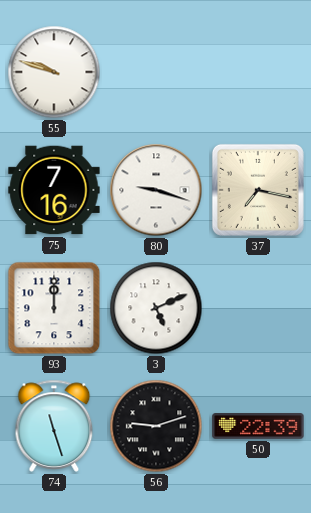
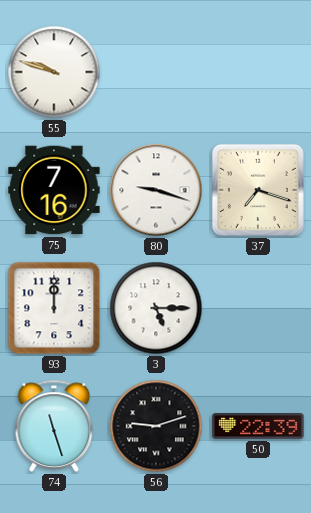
37: 7:17 -> 7:18 (258, 190)
3: 5:11 -> 5:15 (156, 308)
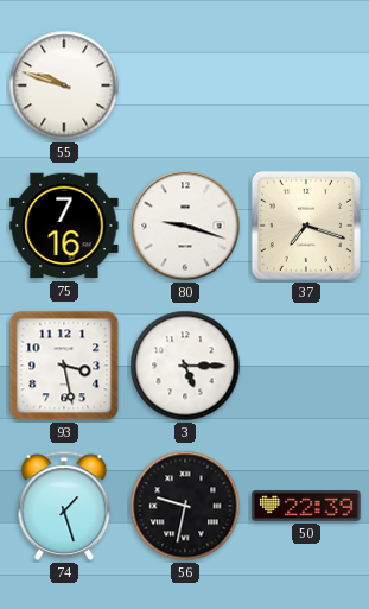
93: 12:00 -> 3:28 (64, 366)
74: 11:27 -> 1:27 (64, 506)
56: 9:12 -> 9:32 (185, 506)
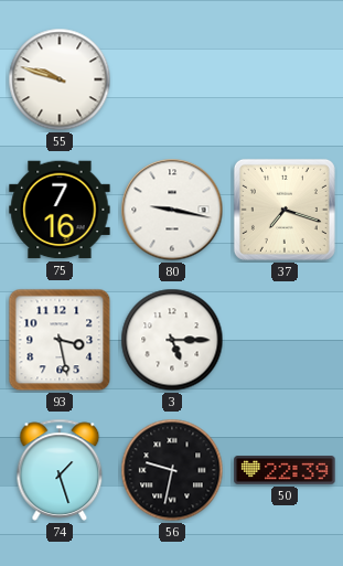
80: 9:18 -> 9:17 (172, 210)
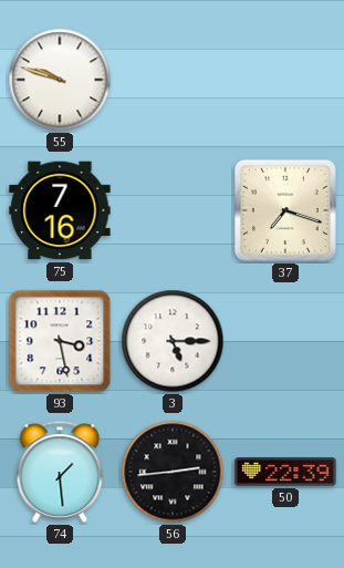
80: 9:17 -> none (172, 210)
74: 1:27 -> 1:29 (60, 472)
56: 9:32 -> 2:44 (173, 472)
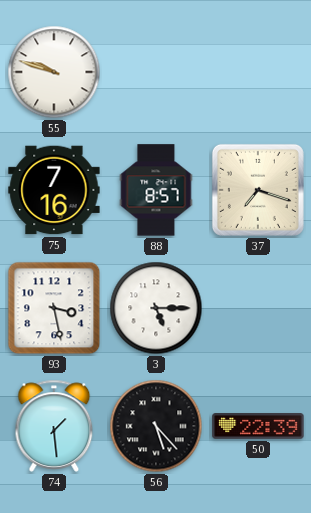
88: none -> 8:57 (156, 190)
56: 2:44 -> 5:23 (156, 426)
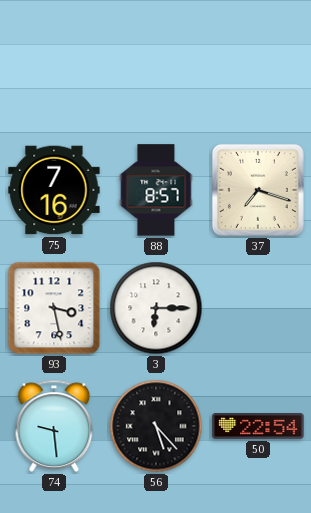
55: 9:48 -> none (54, 72)
3: 5:15 -> 6:15 (156, 308)
74: 1:29 -> 9:29 (54, 426)
50: 22:39 -> 22:54 (258, 426)
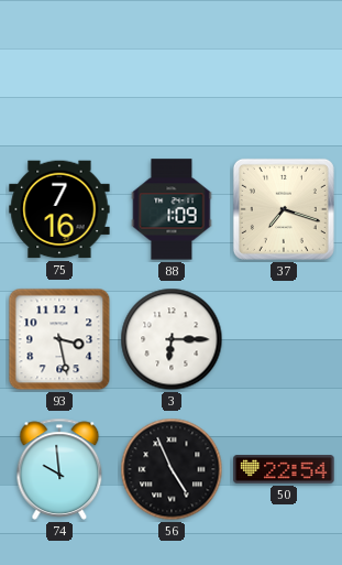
88: 8:57 -> 1:09 (172, 209)
74: 9:29 -> 9:59 (59, 469)
56: 5:23 -> 4:56 (172, 469)
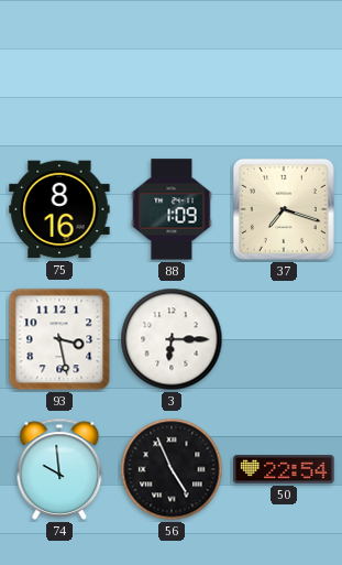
75: 7:16 -> 8:16 (59, 209)
